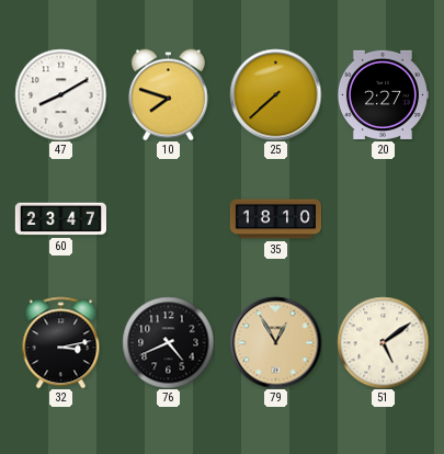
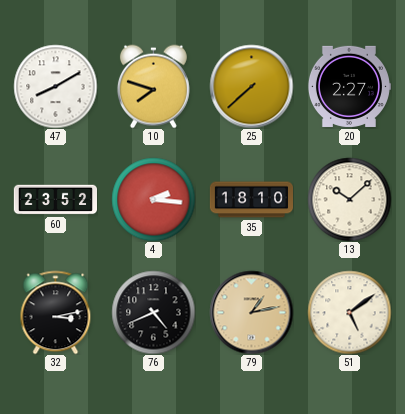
60: 23:47 -> 23:52 (55, 200)
4: none -> 2:16 (153, 199)
13: none -> 10:08 (349, 199)
79: 12:55 -> 1:13 (251, 312)
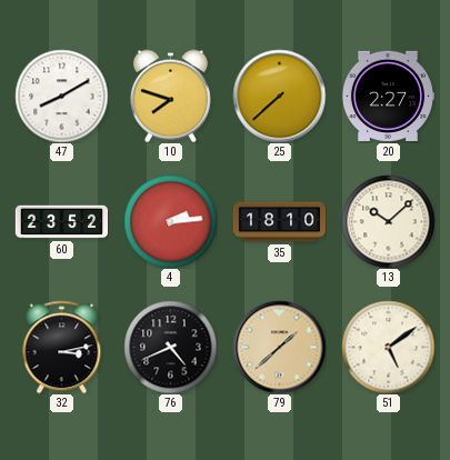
4: 2:16 -> 2:14 (170, 221)
79: 1:13 -> 1:38 (279, 347)
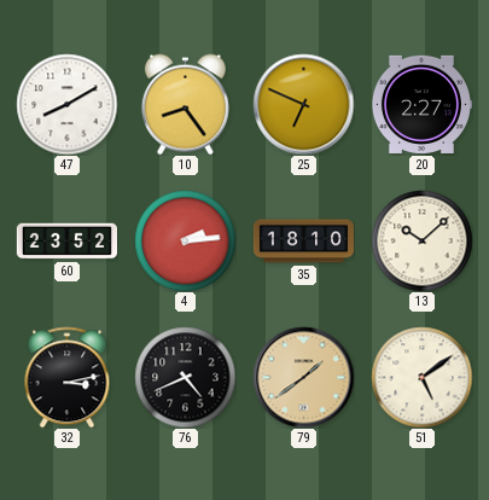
10: 7:48 -> 8:24 (185, 104)
25: 7:38 -> 6:49 (303, 104)
79: 1:38 -> 1:39 (303, 377)
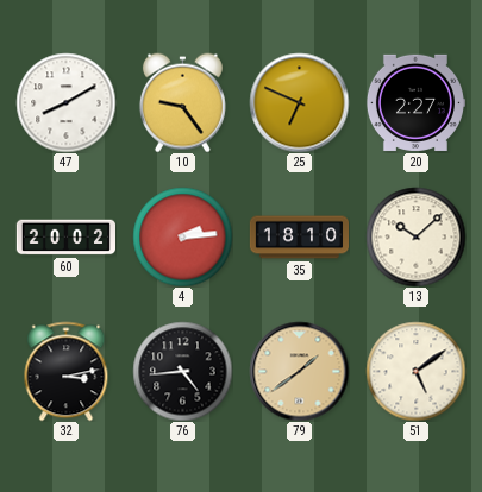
10: 8:24 -> 9:24 (182, 102)
60: 23:52 -> 20:02 (65, 238)
76: 4:41 -> 4:44 (182, 371)
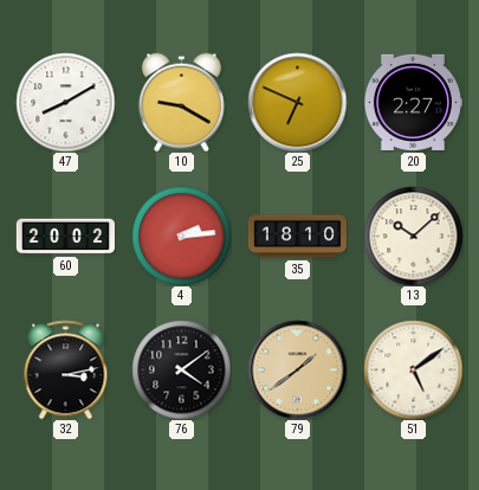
10: 9:24 -> 9:20 (181, 102)
76: 4:44 -> 4:09 (181, 369)
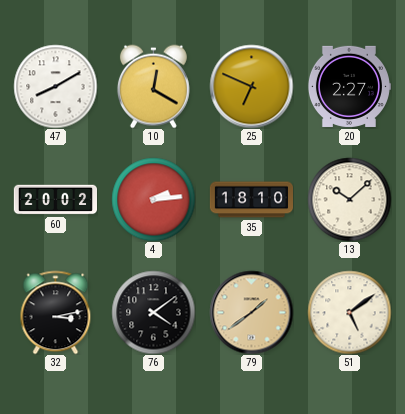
10: 9:20 -> 12:20 (153, 86)
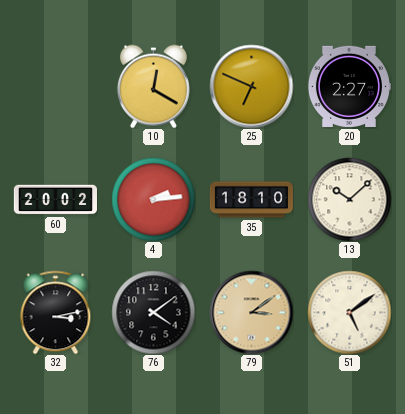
47: 8:10 -> none (55, 86)
79: 1:39 -> 3:09 (251, 312)
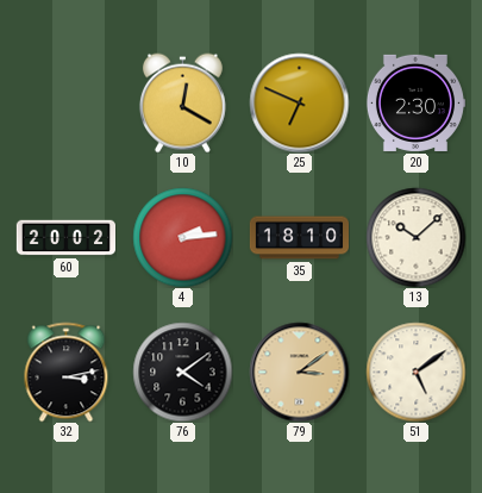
20: 2:27 -> 2:30 (415, 102)
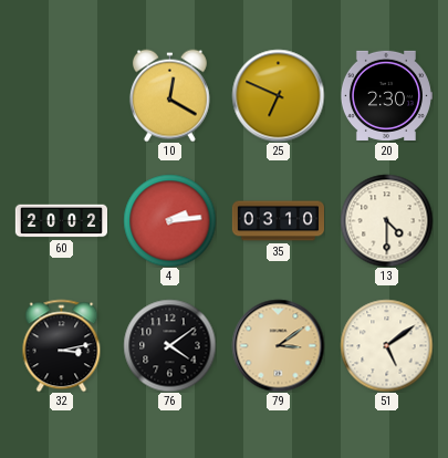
35: 18:10 -> 03:10 (278, 221)
13: 10:08 -> 4:30 (386, 220)
